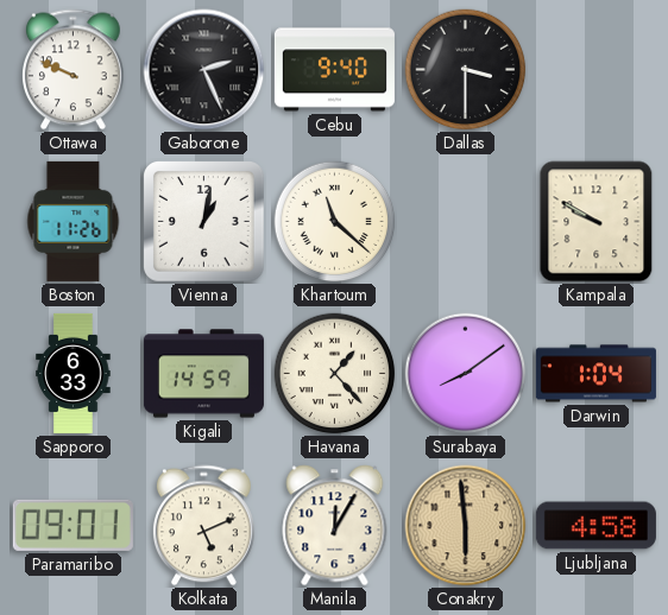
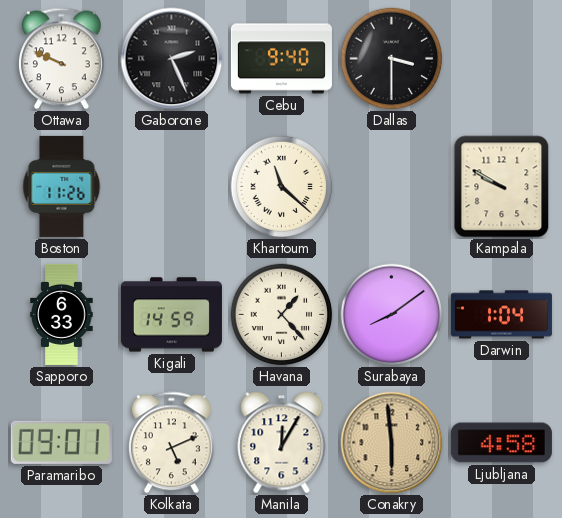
Vienna: 1:02 -> none (204, 222)
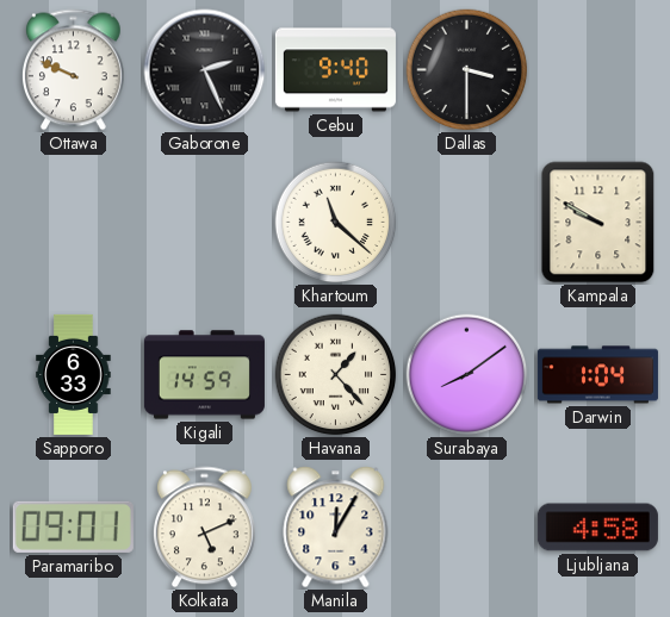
Boston: 11:26 -> none (62, 186)
Conakry: 5:59 -> none (392, 443)
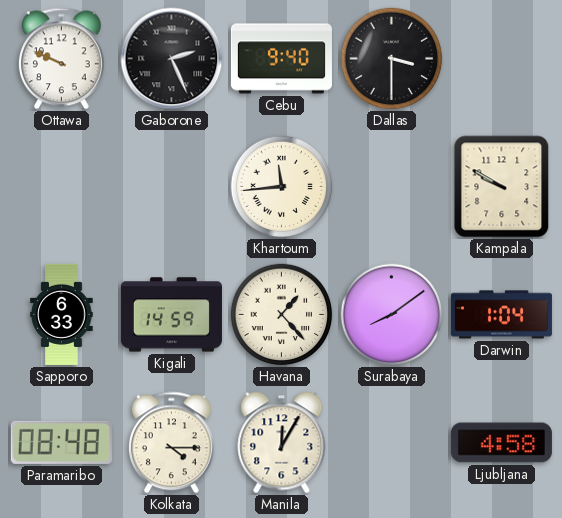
Khartoum: 11:22 -> 11:44 (282, 187)
Paramaribo: 09:01 -> 08:48 (61, 442)
Kolkata: 5:11 -> 4:15 (171, 443)
